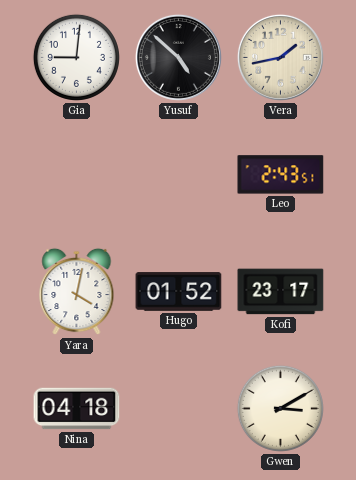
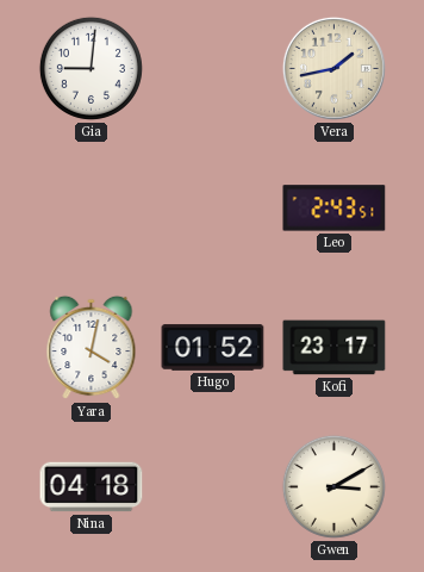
Yusuf: 4:52 -> none (178, 57)
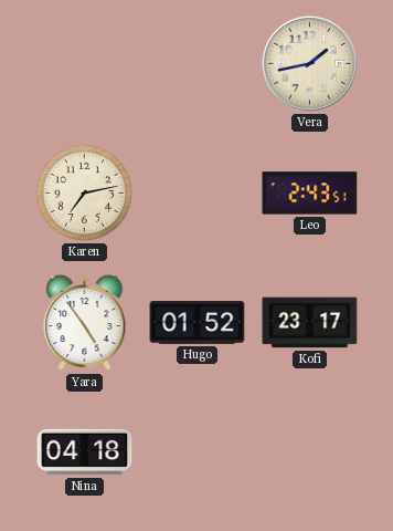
Gia: 9:01 -> none (91, 68)
Karen: none -> 7:13 (84, 192)
Yara: 4:02 -> 4:54 (85, 323)
Gwen: 3:10 -> none (333, 486)
